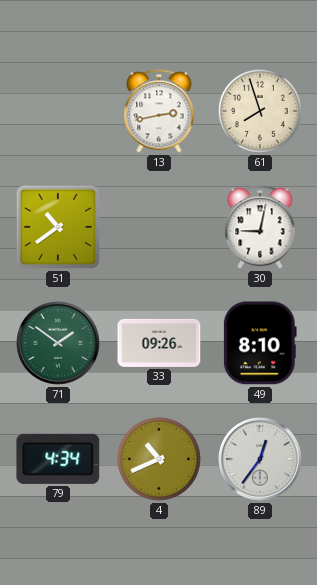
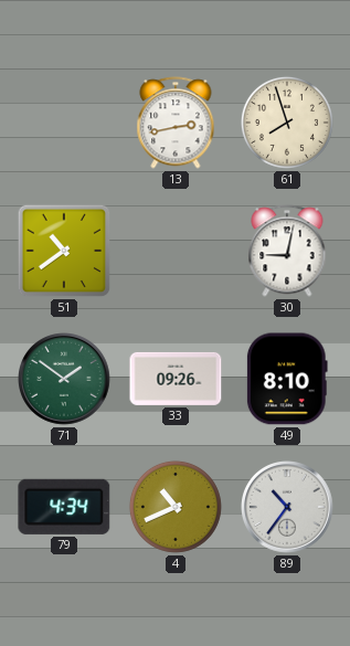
89: 12:36 -> 10:36 (288, 508)
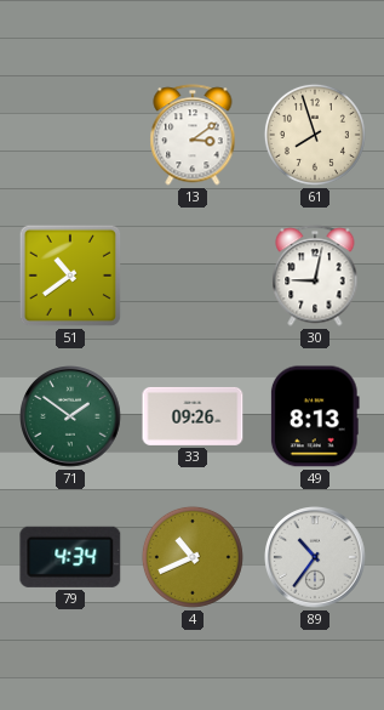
13: 2:43 -> 3:09 (193, 135)
49: 8:10 -> 8:13 (315, 416)
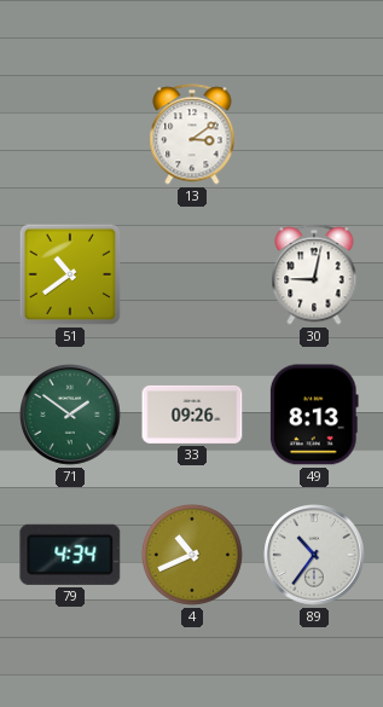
61: 7:57 -> none (315, 135)
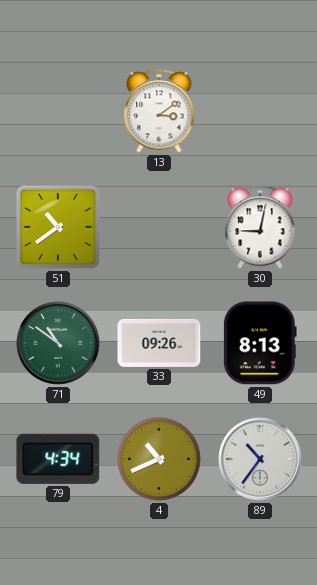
71: 1:51 -> 10:51 (59, 344)
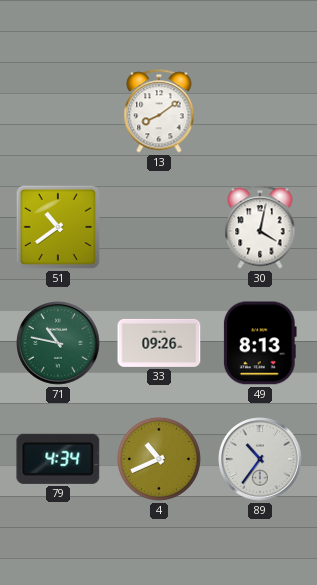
13: 3:09 -> 8:09 (159, 111)
30: 9:02 -> 4:02 (260, 227)
71: 10:51 -> 10:47 (59, 344)
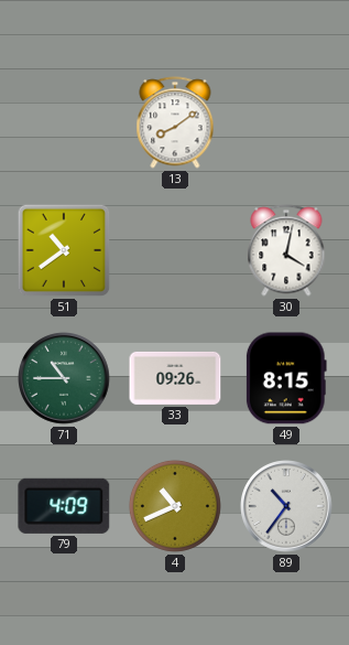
71: 10:47 -> 10:45 (65, 379)
49: 8:13 -> 8:15 (286, 378)
79: 4:34 -> 4:09 (64, 506)
